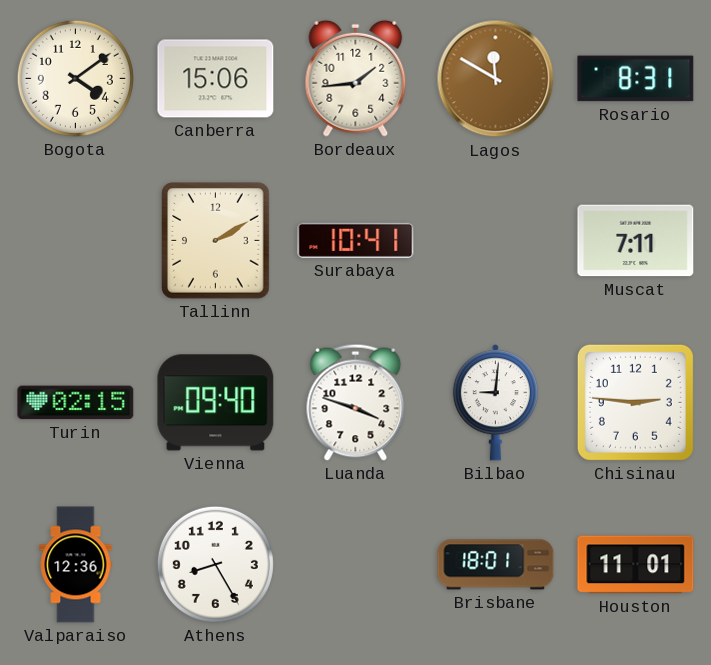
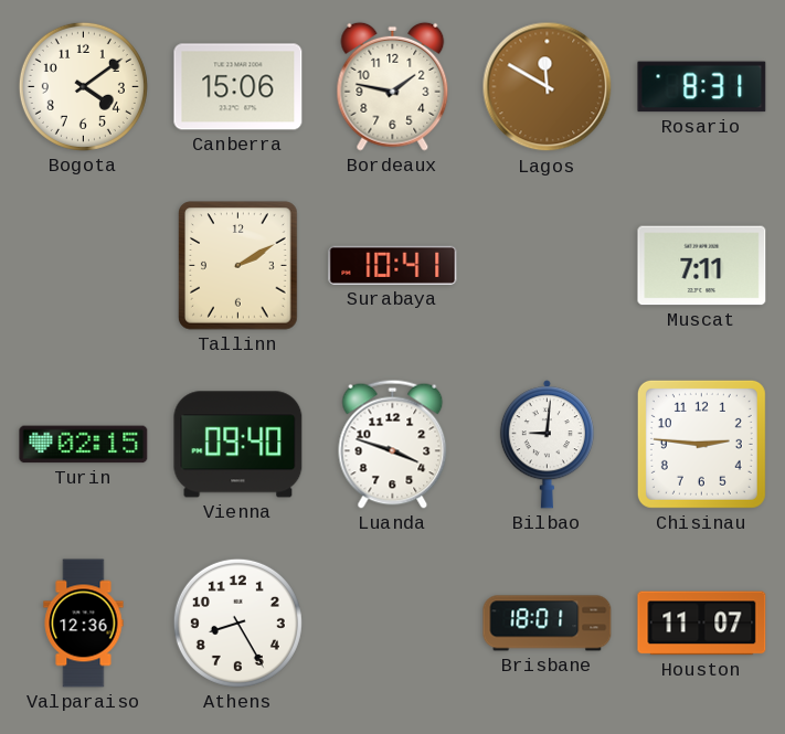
Bordeaux: 1:44 -> 1:47 (393, 86)
Houston: 11:01 -> 11:07 (702, 624)
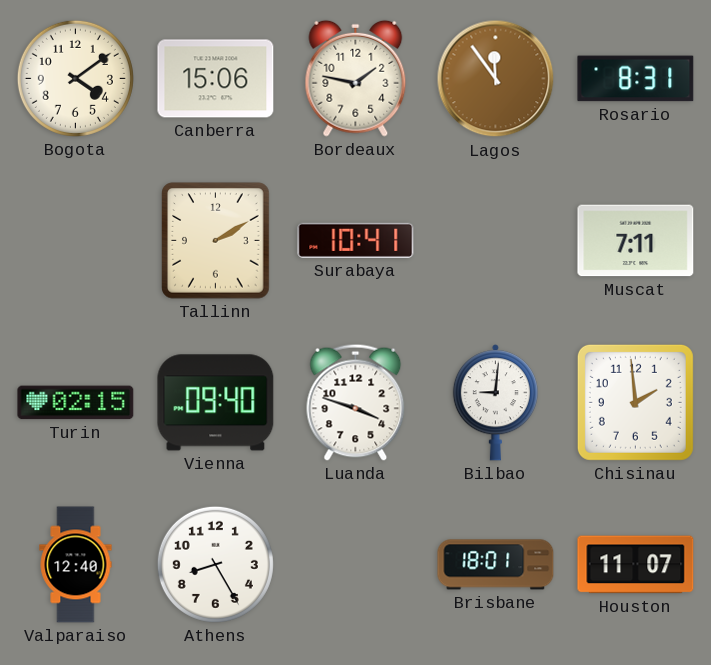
Lagos: 11:50 -> 11:54 (496, 79)
Chisinau: 2:46 -> 1:59 (635, 402)
Valparaiso: 12:36 -> 12:40 (76, 565)
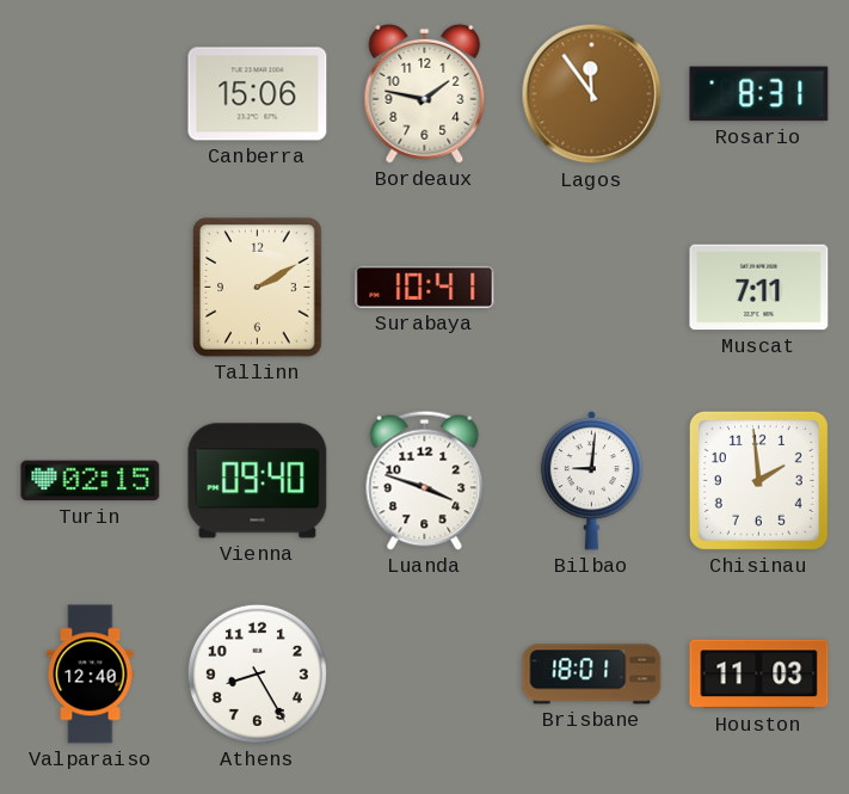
Bogota: 4:09 -> none (75, 78)
Houston: 11:07 -> 11:03 (759, 675)
